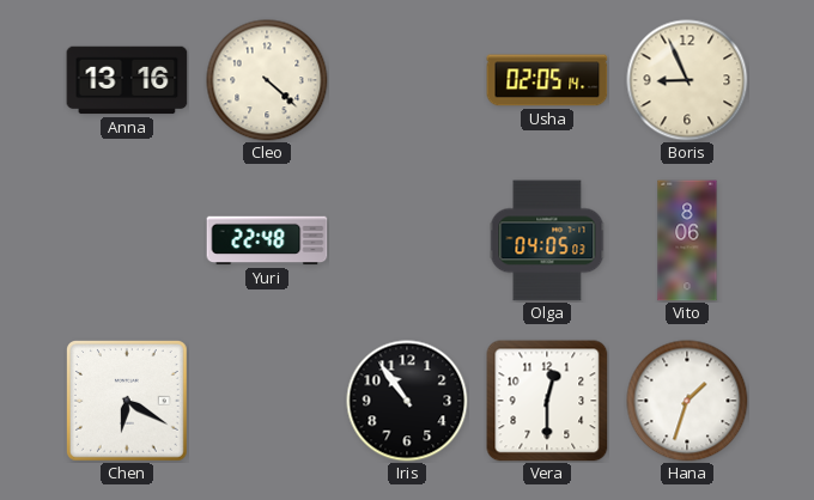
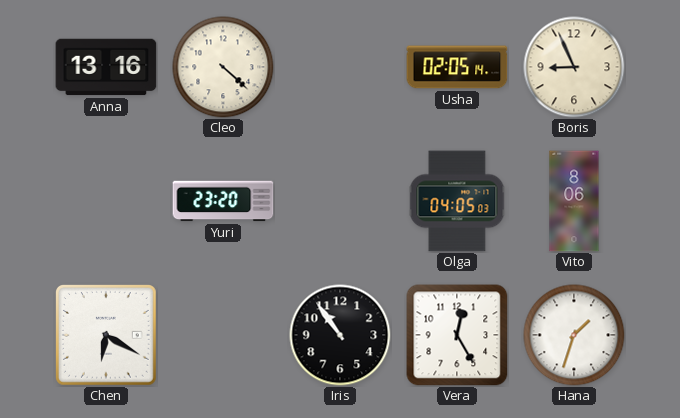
Yuri: 22:48 -> 23:20 (223, 201)
Vera: 12:30 -> 12:25 (457, 335)
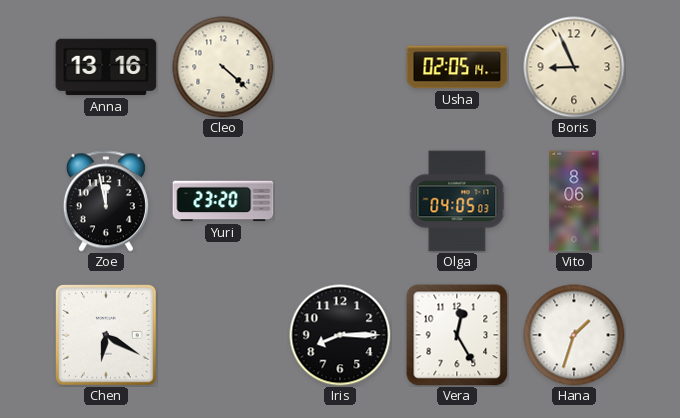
Zoe: none -> 11:58 (106, 201)
Iris: 10:54 -> 8:15 (340, 335)
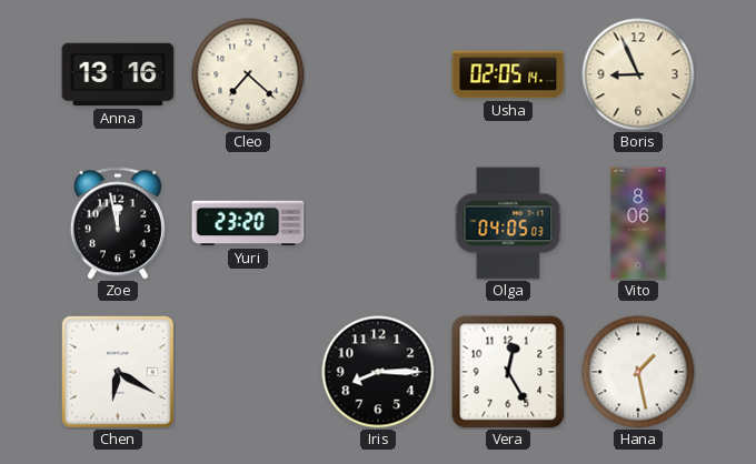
Cleo: 4:22 -> 7:22 (248, 74)
Hana: 1:33 -> 1:28 (638, 372)
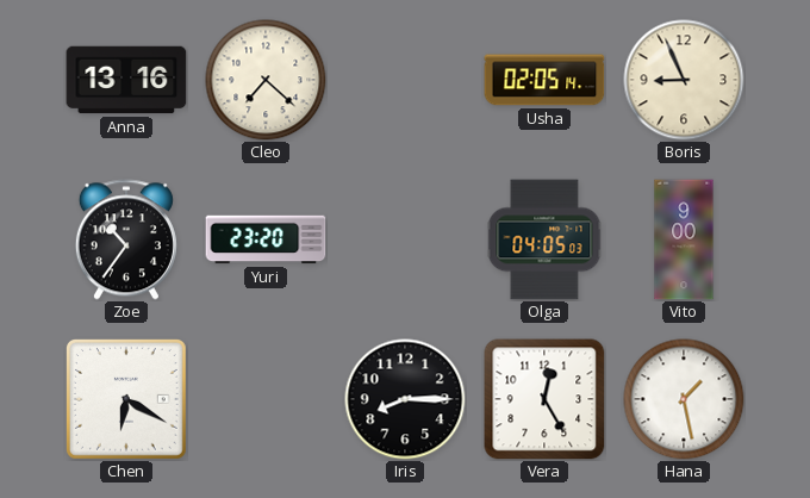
Zoe: 11:58 -> 10:36 (126, 239)
Vito: 8:06 -> 9:00 (684, 239)
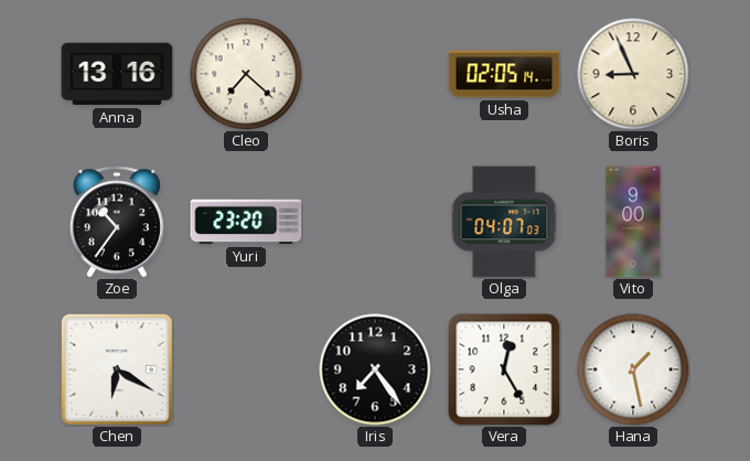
Olga: 04:05 -> 04:07 (504, 222)
Iris: 8:15 -> 7:24 (375, 369)
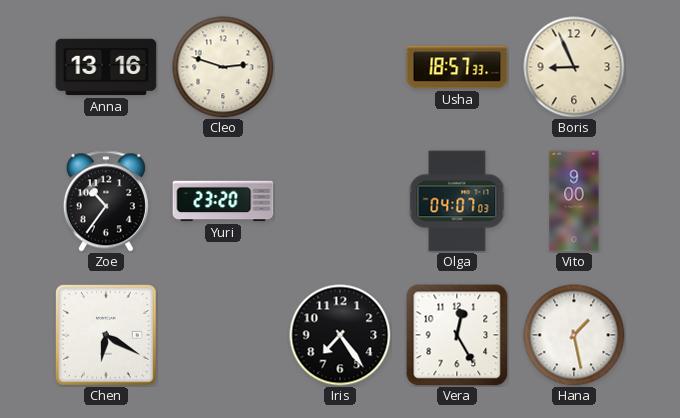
Cleo: 7:22 -> 2:48 (223, 67)
Usha: 02:05 -> 18:57 (457, 67)
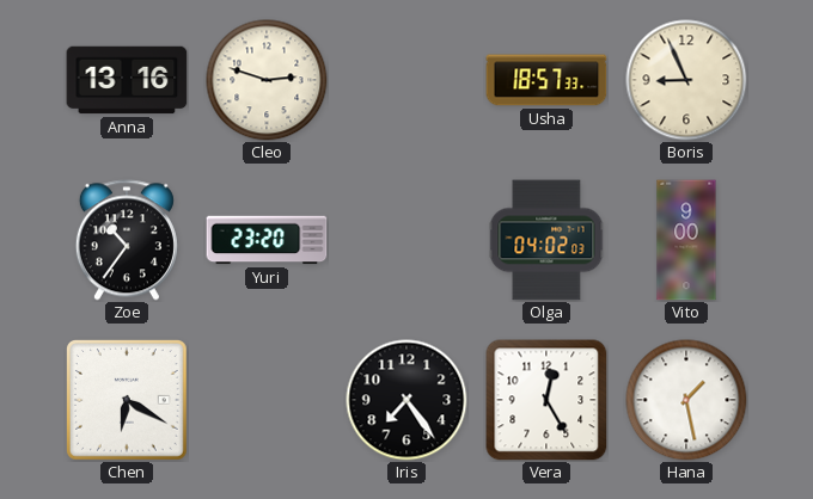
Olga: 04:07 -> 04:02 (546, 240)
